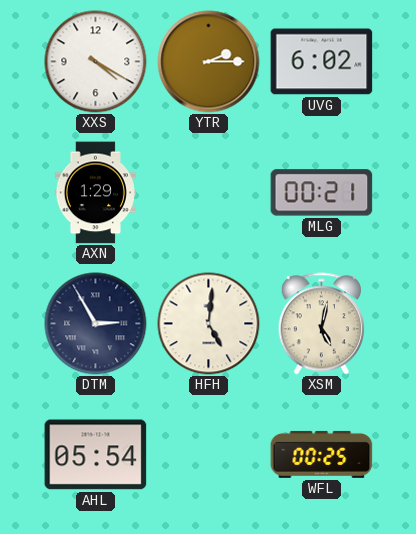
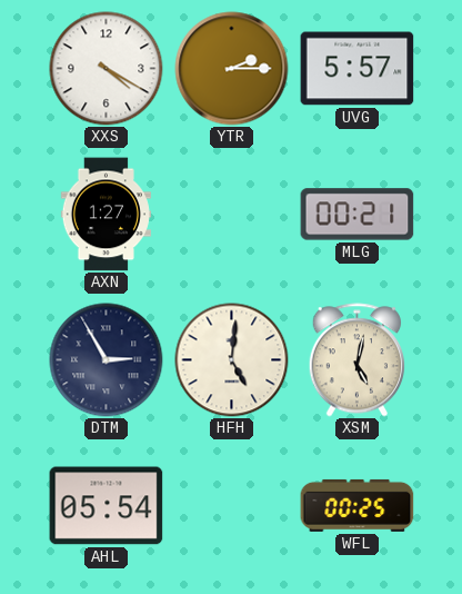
UVG: 6:02 -> 5:57 (358, 69)
AXN: 1:29 -> 1:27 (106, 215)
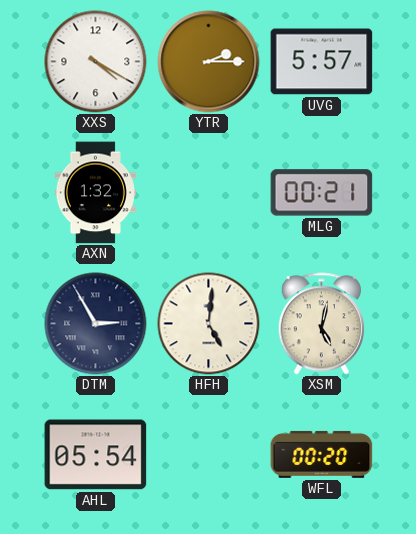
AXN: 1:27 -> 1:32 (95, 193)
WFL: 00:25 -> 00:20 (322, 454)
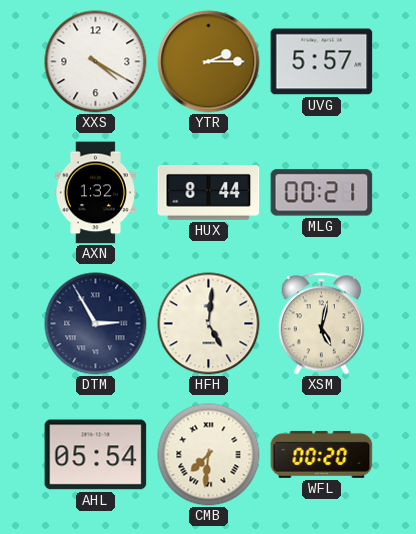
HUX: none -> 8:44 (209, 192)
CMB: none -> 7:31 (209, 455)
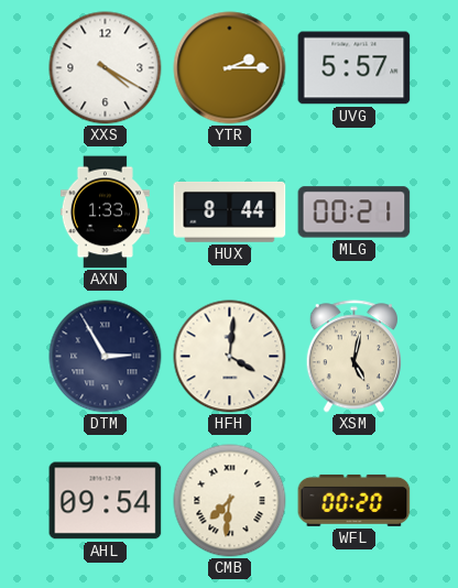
AXN: 1:32 -> 1:33 (105, 213)
HFH: 5:01 -> 4:01 (230, 357)
AHL: 05:54 -> 09:54 (106, 501)
